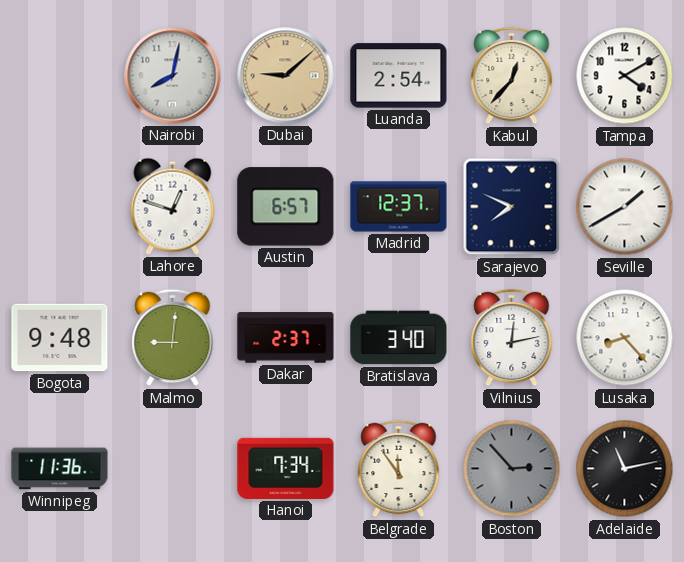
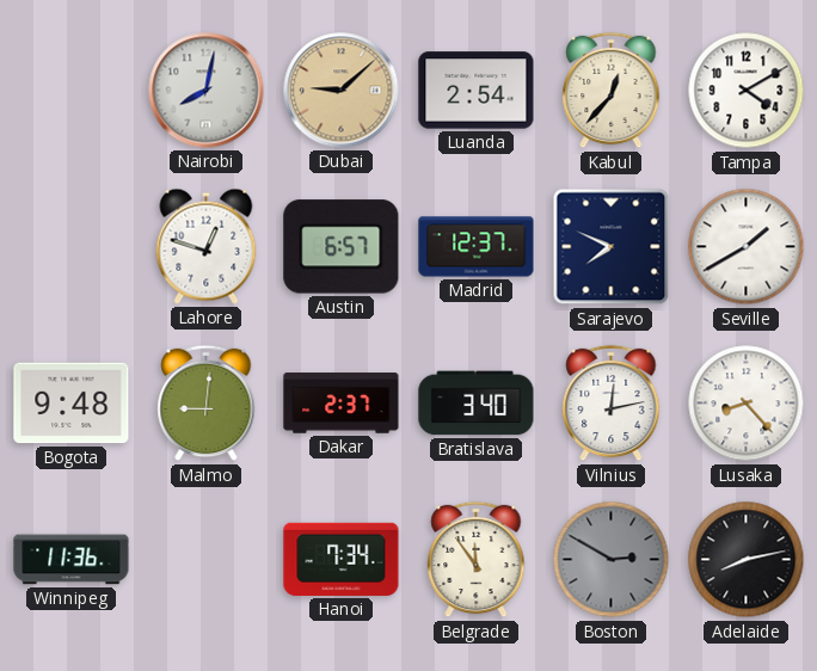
Boston: 2:53 -> 2:50 (612, 560)
Adelaide: 11:13 -> 8:13 (747, 560)
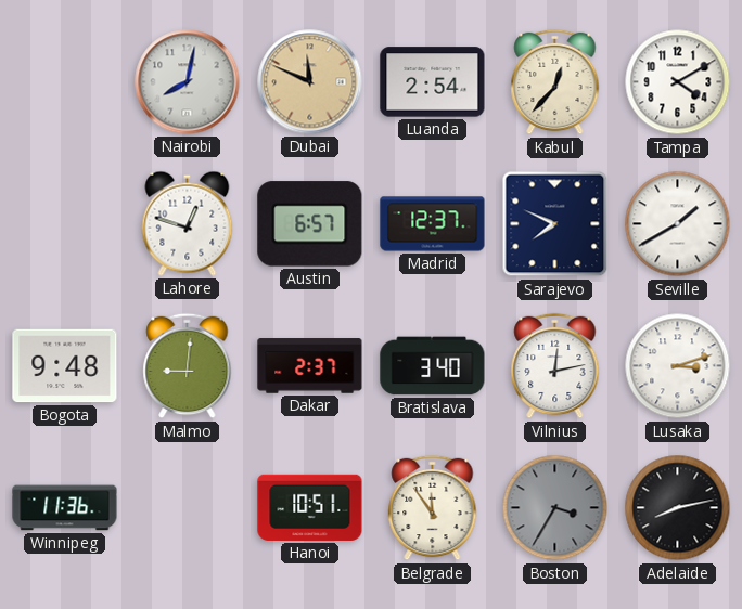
Dubai: 9:08 -> 11:49 (310, 82)
Lusaka: 8:23 -> 3:12 (678, 366)
Hanoi: 7:34 -> 10:51 (310, 507)
Boston: 2:50 -> 3:35 (555, 508)
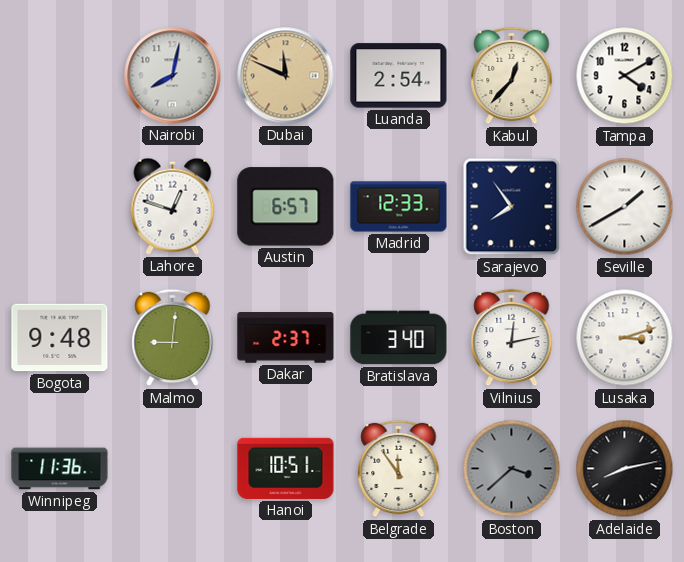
Madrid: 12:37 -> 12:33 (399, 207)
Sarajevo: 7:49 -> 7:54 (512, 207)
Boston: 3:35 -> 3:38 (512, 469)
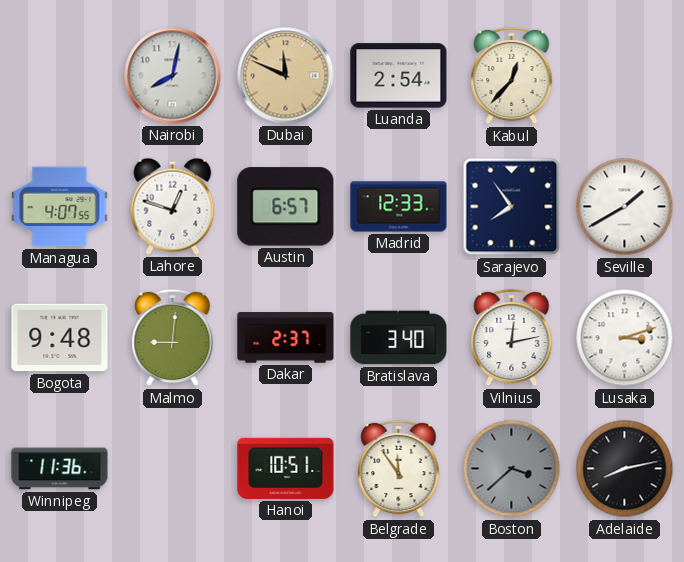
Tampa: 4:10 -> none (625, 76)
Managua: none -> 4:07 (60, 207)
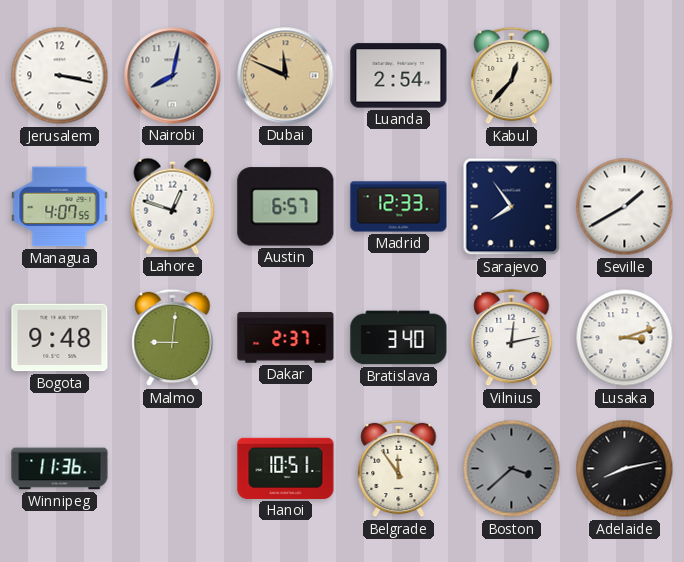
Jerusalem: none -> 3:17 (60, 76)
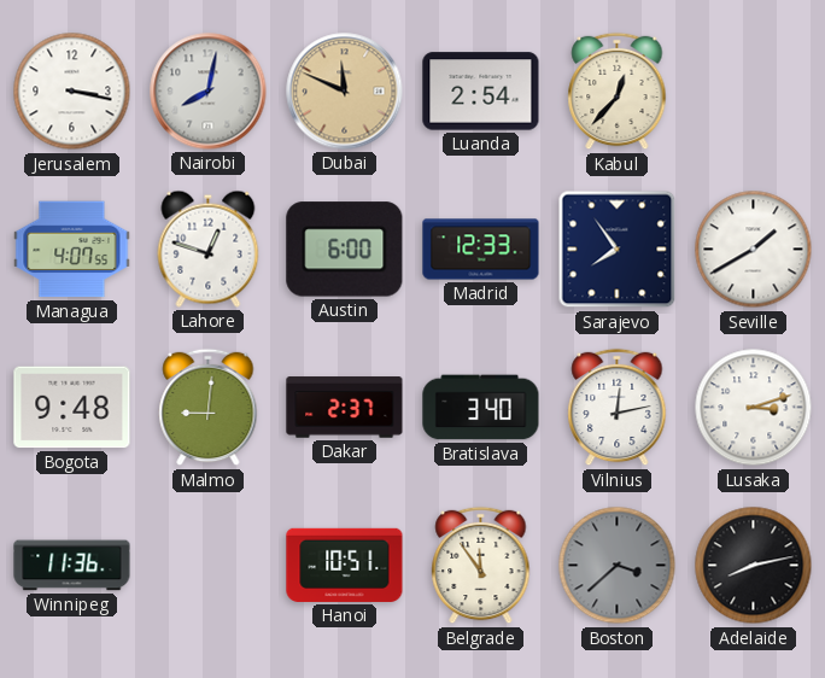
Austin: 6:57 -> 6:00 (345, 250)
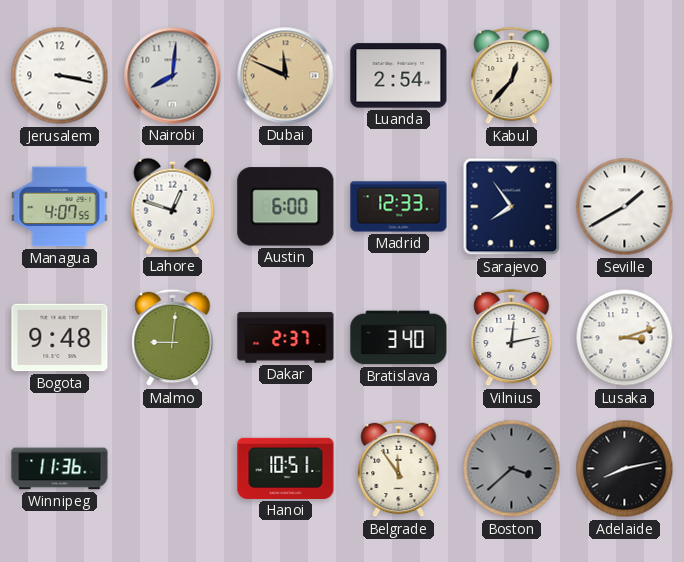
Nairobi: 8:02 -> 8:01 (173, 76)
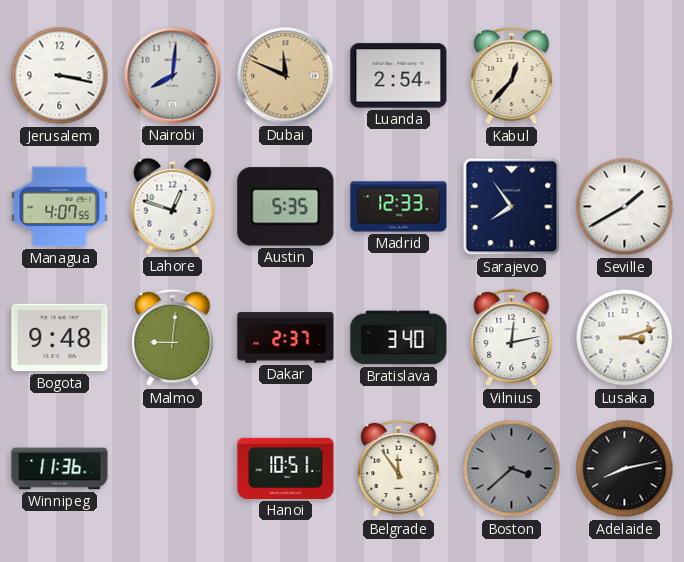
Austin: 6:00 -> 5:35 (286, 207)
